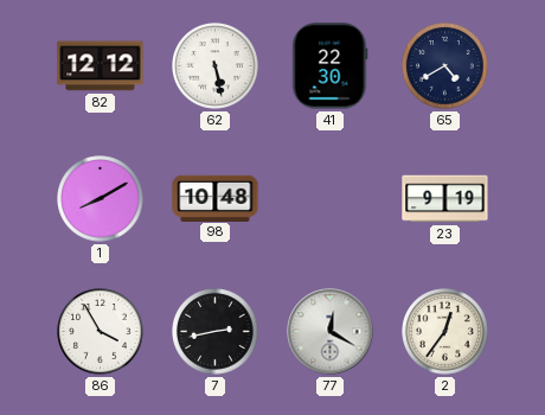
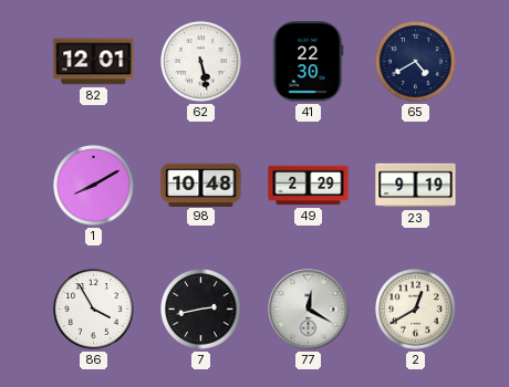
82: 12:12 -> 12:01 (94, 62)
49: none -> 2:29 (309, 186)
2: 12:36 -> 12:40 (416, 310)
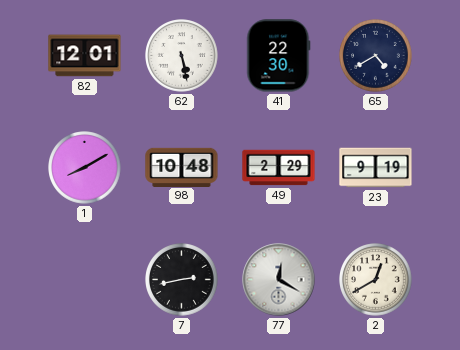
86: 3:55 -> none (94, 310)
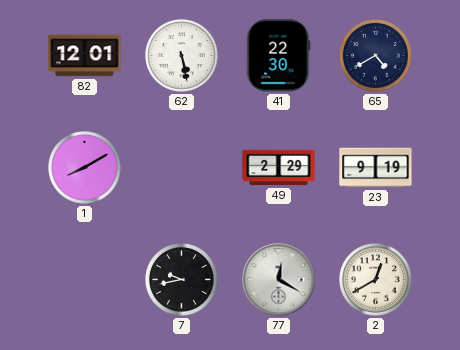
98: 10:48 -> none (182, 167)
7: 2:43 -> 9:43 (182, 280)
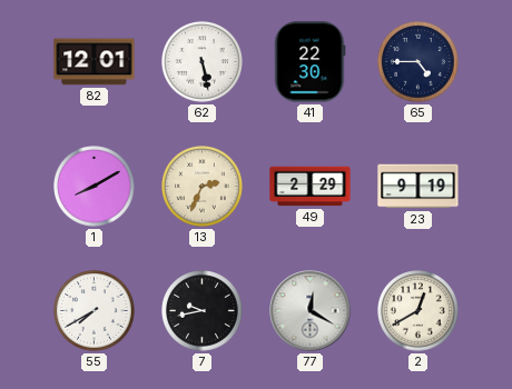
65: 4:40 -> 4:45 (419, 62)
13: none -> 2:34 (203, 187)
55: none -> 7:40 (95, 311)
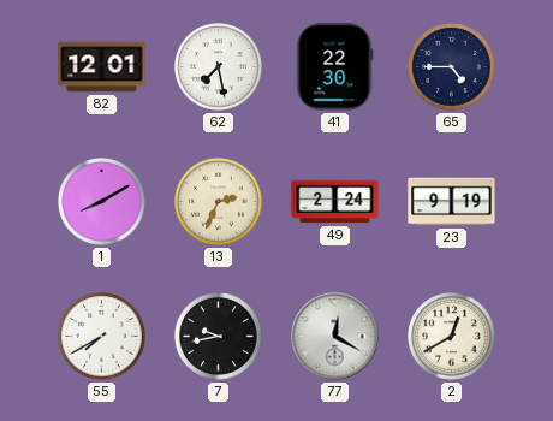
62: 5:28 -> 7:28 (219, 67)
49: 2:29 -> 2:24 (335, 202)
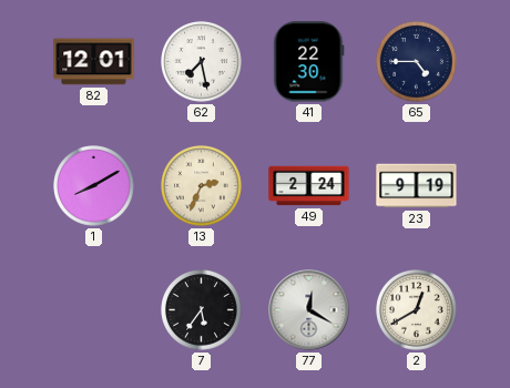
55: 7:40 -> none (102, 337)
7: 9:43 -> 5:36 (202, 310)
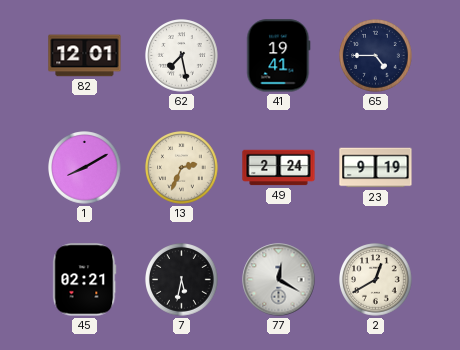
41: 22:30 -> 19:41 (279, 56)
45: none -> 02:21 (85, 280)
7: 5:36 -> 5:32 (182, 280)
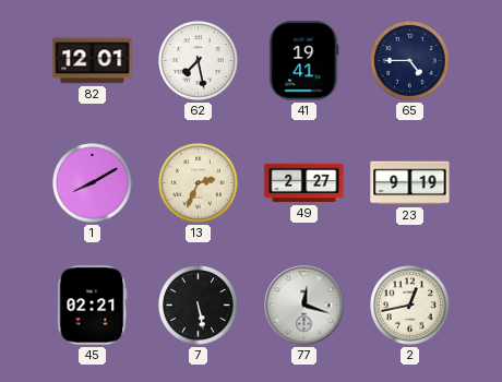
49: 2:24 -> 2:27 (304, 183)
7: 5:32 -> 5:28 (199, 306)
77: 12:20 -> 12:18 (304, 306)
2: 12:40 -> 12:43 (410, 306)
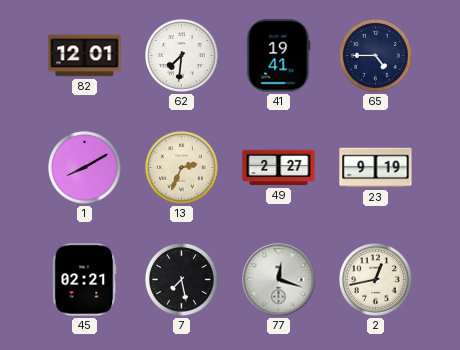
62: 7:28 -> 7:31 (182, 56)
7: 5:28 -> 7:28 (182, 280)
